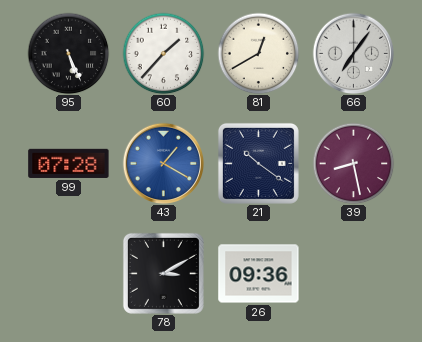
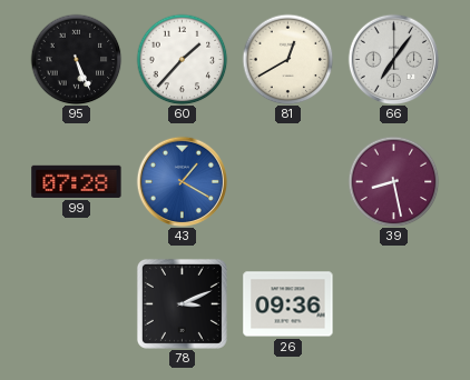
21: 10:21 -> none (258, 163)
78: 3:10 -> 3:11 (182, 303)
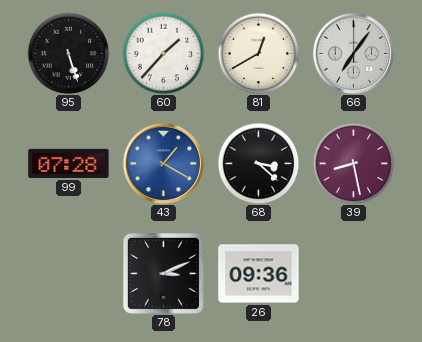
95: 5:26 -> 5:27 (68, 53)
68: none -> 3:22 (258, 163)
